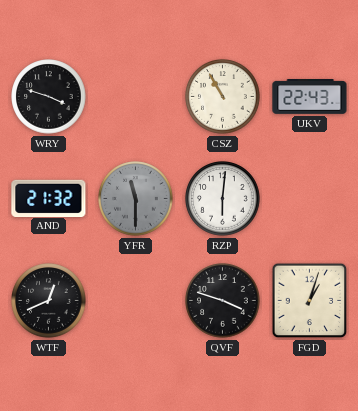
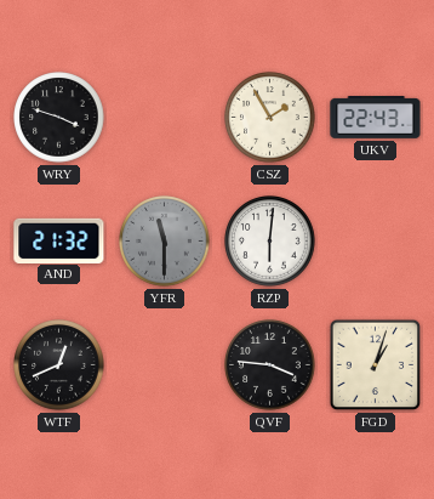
CSZ: 10:55 -> 1:55 (270, 118)
QVF: 3:48 -> 3:46 (270, 365)
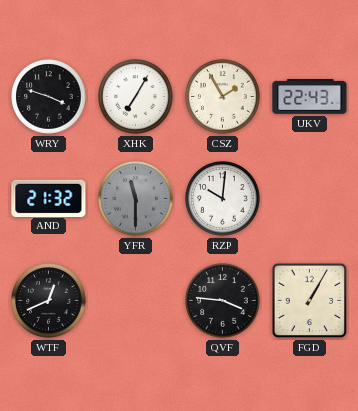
XHK: none -> 7:05 (136, 97)
RZP: 6:01 -> 10:01 (223, 199)
FGD: 1:03 -> 1:05 (310, 301)
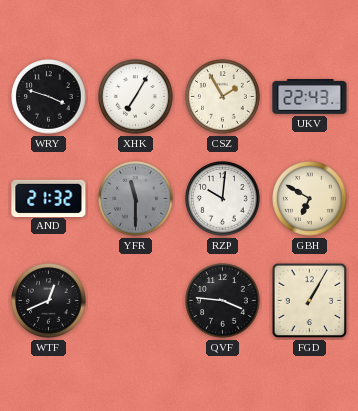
GBH: none -> 6:50 (310, 199)
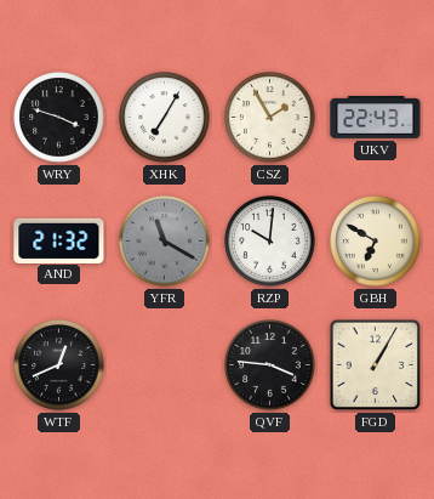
YFR: 11:30 -> 11:20 (165, 242)
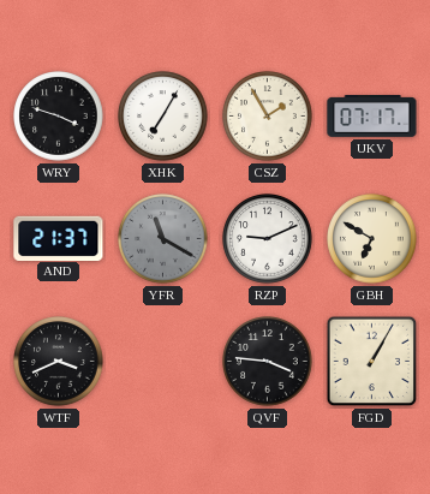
UKV: 22:43 -> 07:17 (372, 117)
AND: 21:32 -> 21:37 (59, 238)
RZP: 10:01 -> 9:11 (268, 239)
WTF: 12:41 -> 3:41 (59, 362)
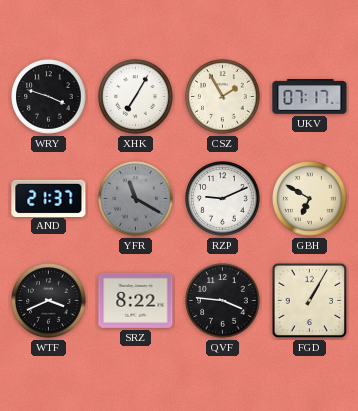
SRZ: none -> 8:22 (136, 300)
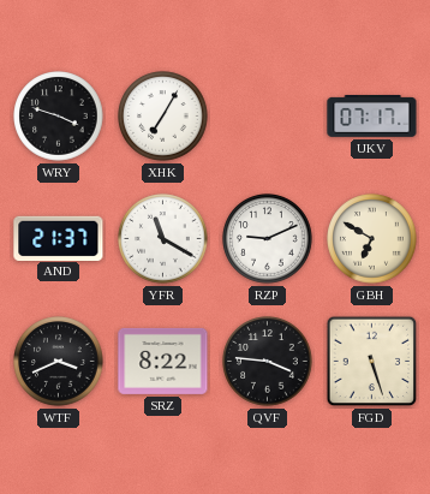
CSZ: 1:55 -> none (223, 97)
YFR dial: grey -> white (163, 239)
FGD: 1:05 -> 5:27 (372, 362)
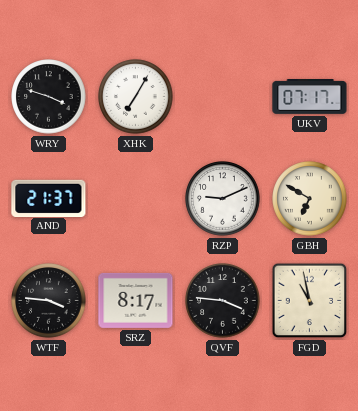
YFR: 11:20 -> none (163, 239)
WTF: 3:41 -> 3:46 (49, 301)
SRZ: 8:22 -> 8:17 (136, 300)
FGD: 5:27 -> 10:58 (310, 301)
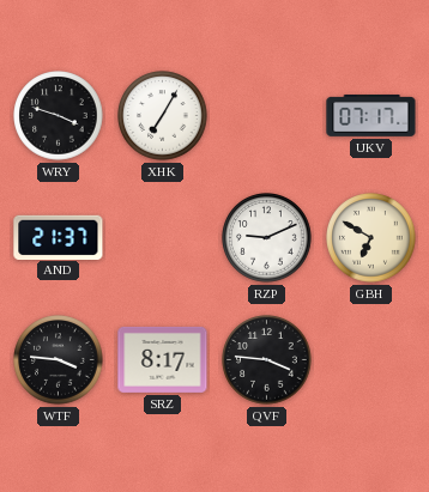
FGD: 10:58 -> none (310, 301)
